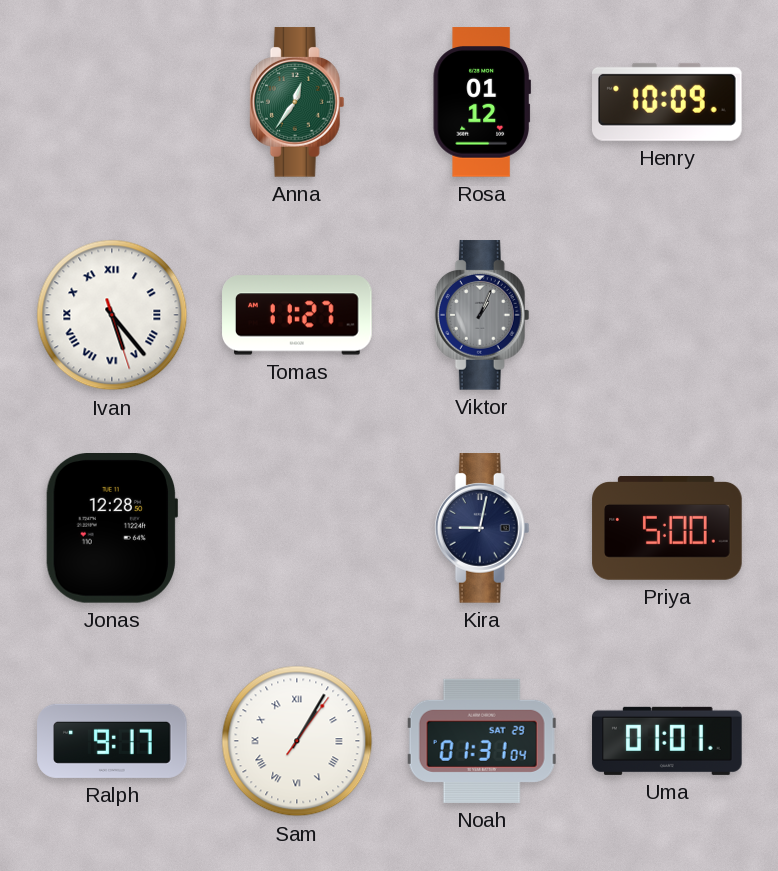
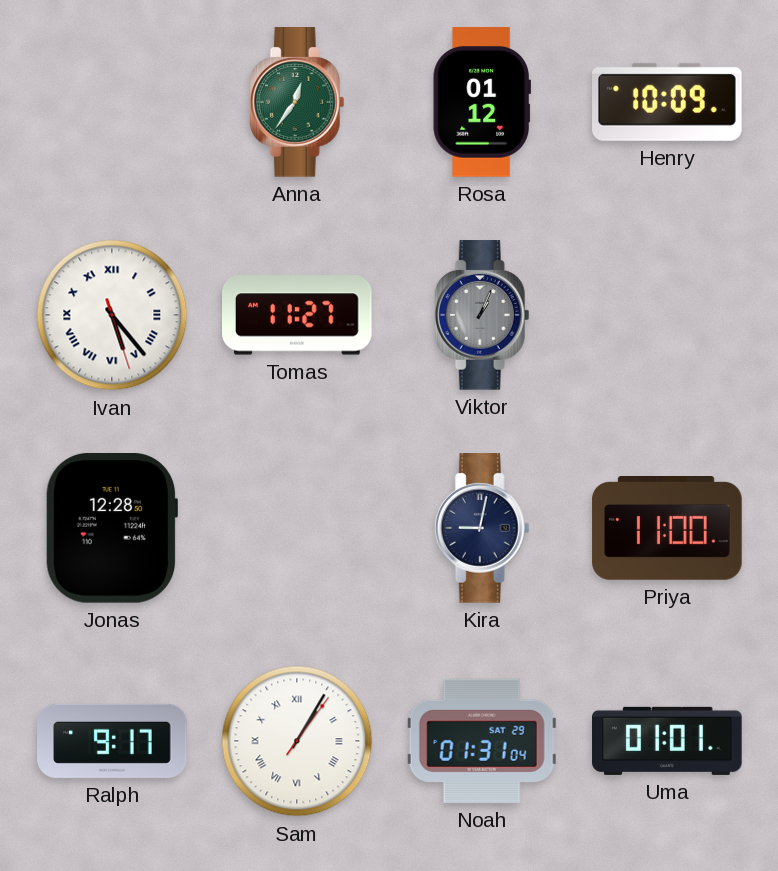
Priya: 5:00 -> 11:00 (667, 529)
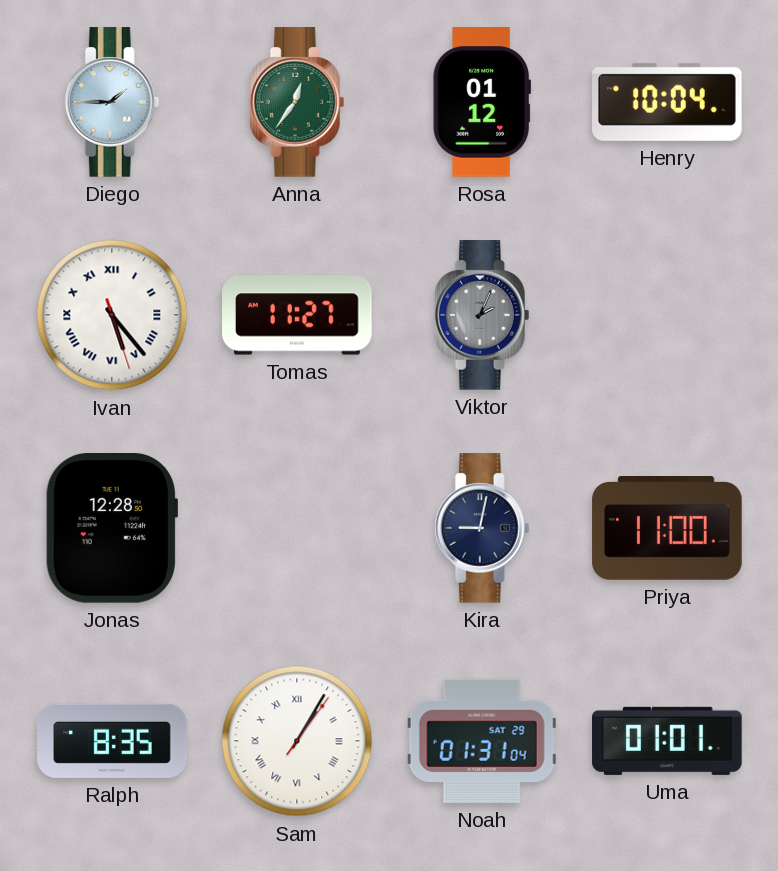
Diego: none -> 1:45 (112, 102)
Henry: 10:09 -> 10:04 (668, 102)
Viktor: 1:04 -> 2:04 (482, 315)
Ralph: 9:17 -> 8:35 (112, 741)
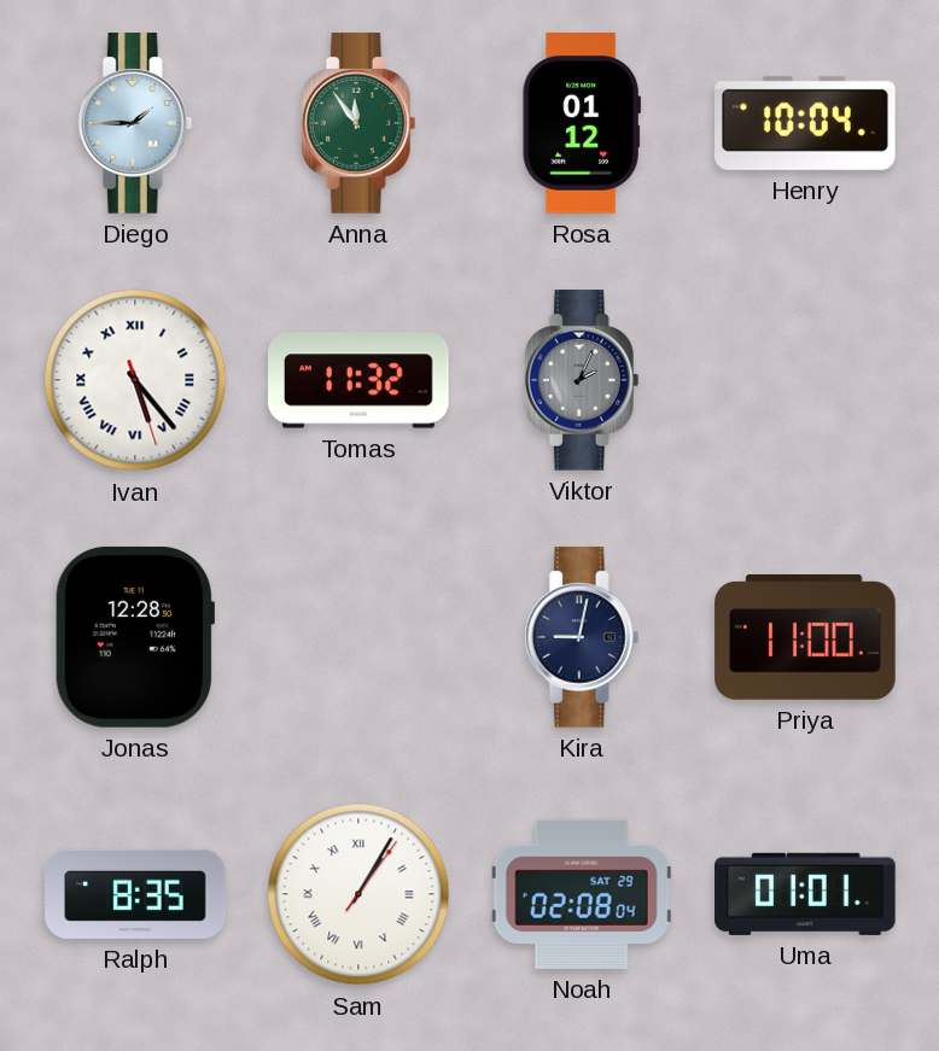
Anna: 12:36 -> 11:54 (358, 123)
Tomas: 11:27 -> 11:32 (358, 380)
Noah: 01:31 -> 02:08 (582, 894)
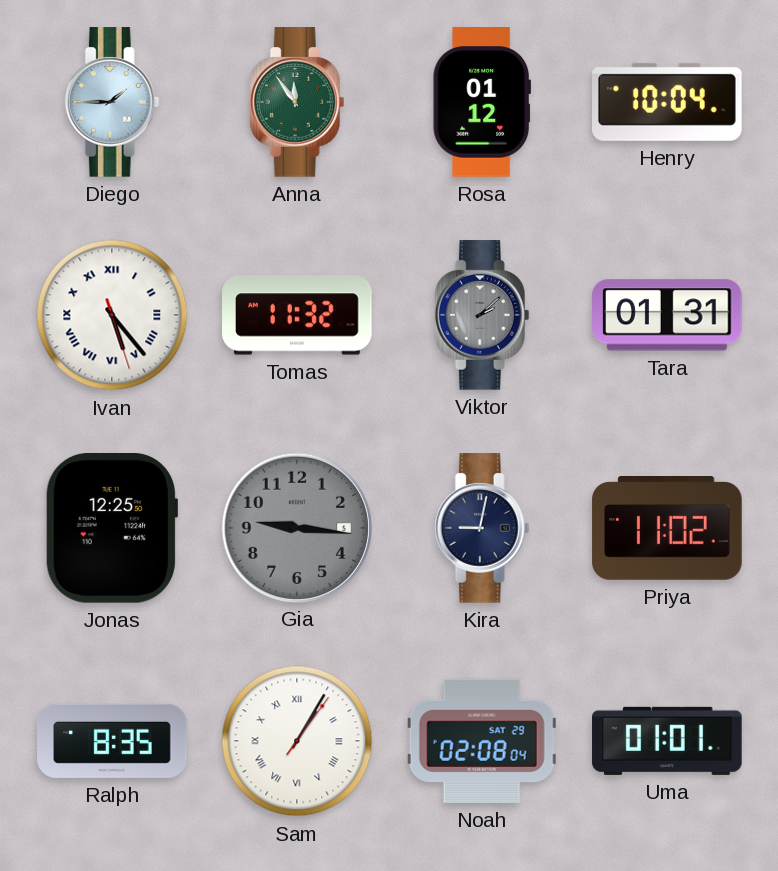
Viktor: 2:04 -> 2:08 (482, 315)
Tara: none -> 01:31 (667, 315)
Jonas: 12:28 -> 12:25 (112, 529)
Gia: none -> 9:16 (296, 527)
Priya: 11:00 -> 11:02 (667, 529)
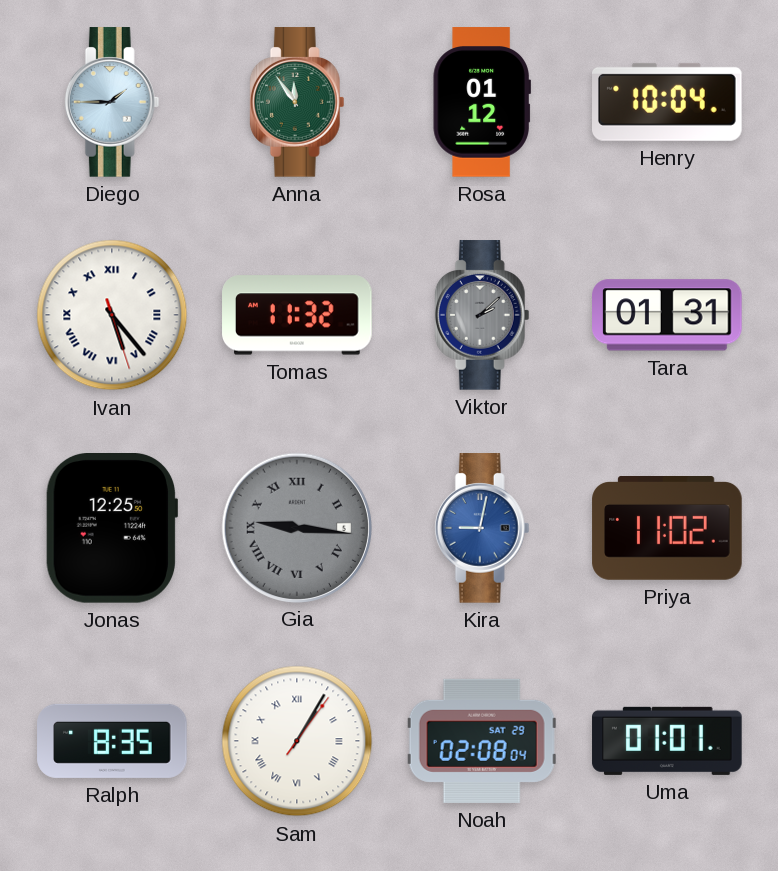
Gia numerals: Arabic -> Roman (296, 527)
Kira dial: navy -> blue (482, 528)
